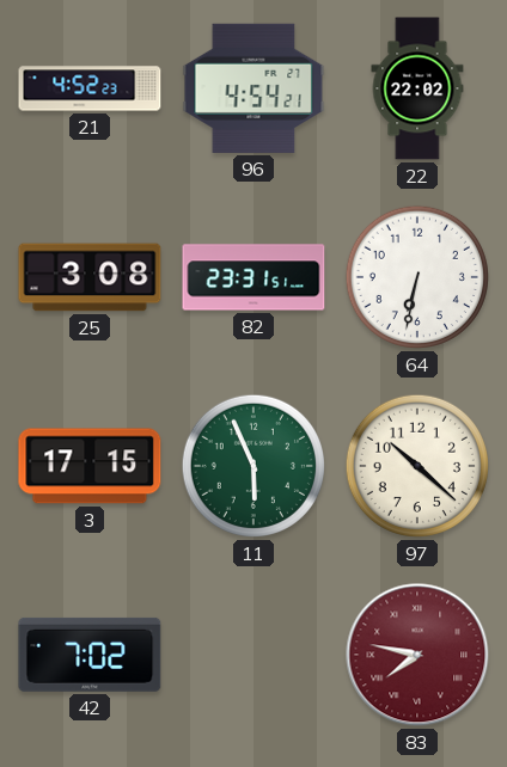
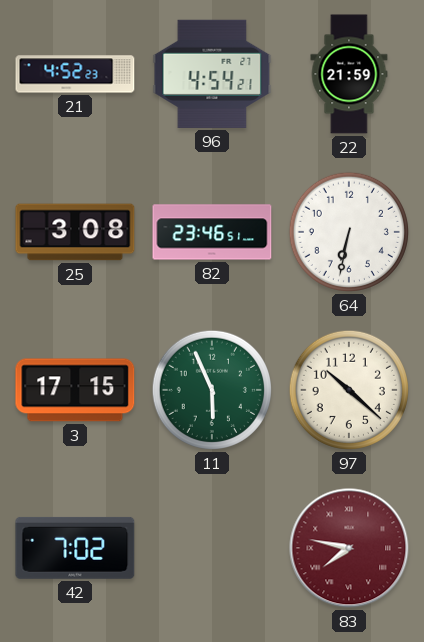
22: 22:02 -> 21:59 (349, 74)
82: 23:31 -> 23:46 (212, 232)
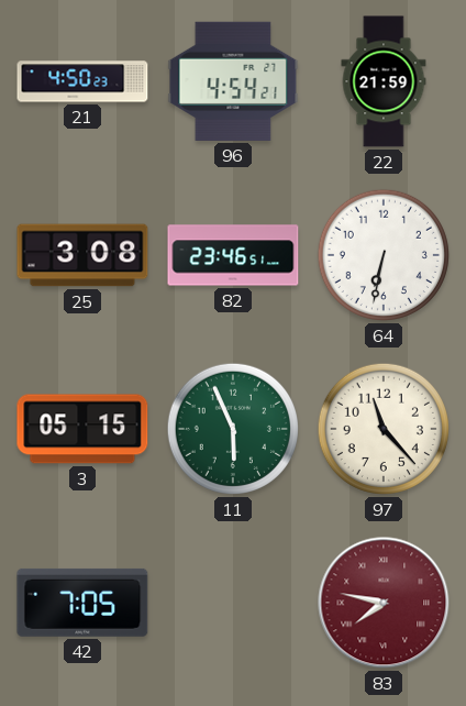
21: 4:52 -> 4:50 (82, 81)
3: 17:15 -> 05:15 (82, 429)
97: 10:22 -> 11:23 (384, 429)
42: 7:02 -> 7:05 (82, 603)
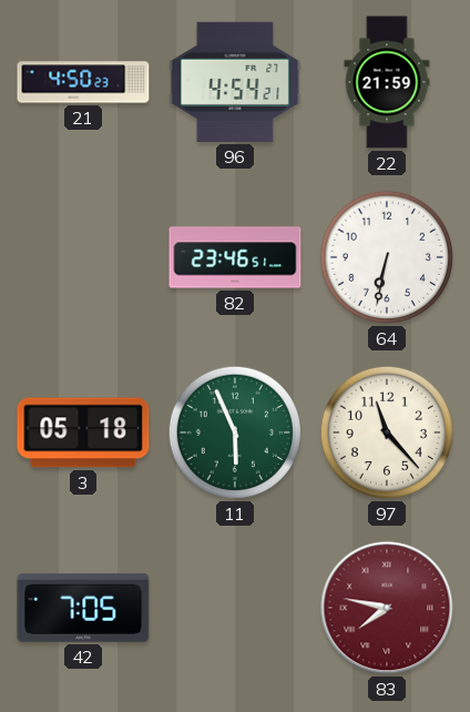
25: 3:08 -> none (82, 255)
3: 05:15 -> 05:18 (83, 433)
